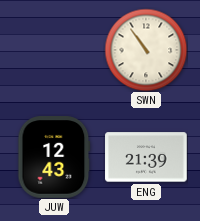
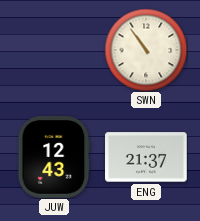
ENG: 21:39 -> 21:37 (146, 157)
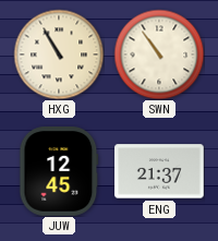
HXG: none -> 10:55 (59, 55)
JUW: 12:43 -> 12:45 (59, 171)
